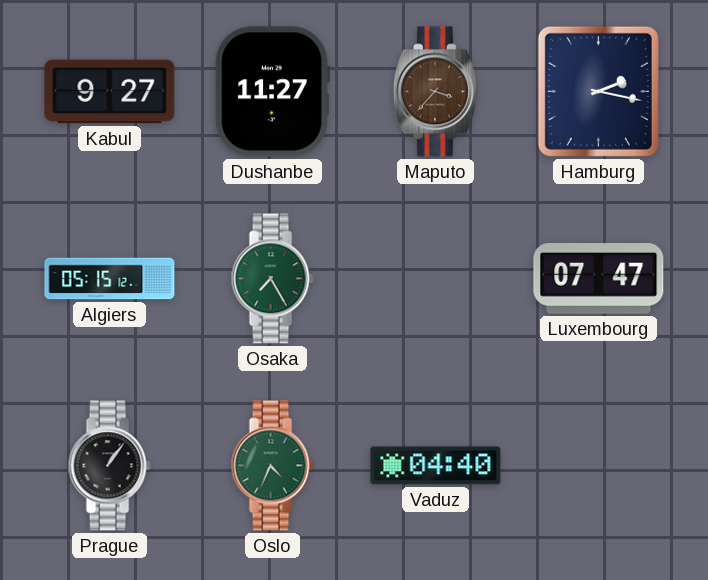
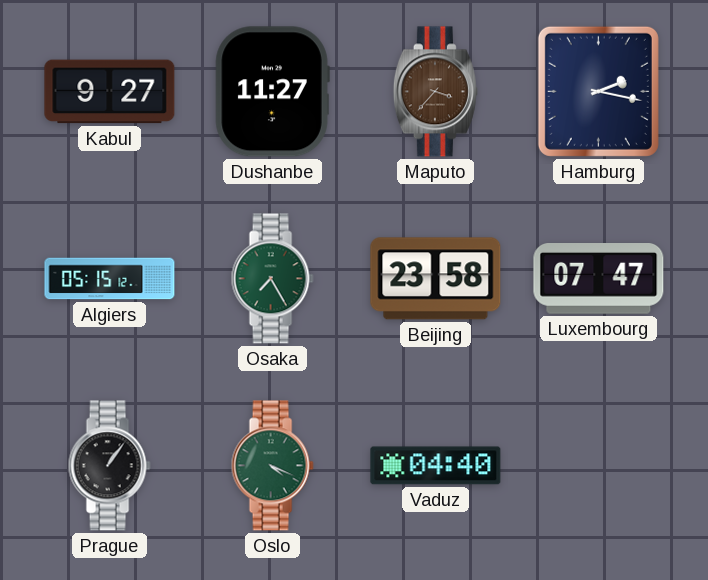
Beijing: none -> 23:58 (436, 279)
Oslo: 4:34 -> 4:19 (272, 466)
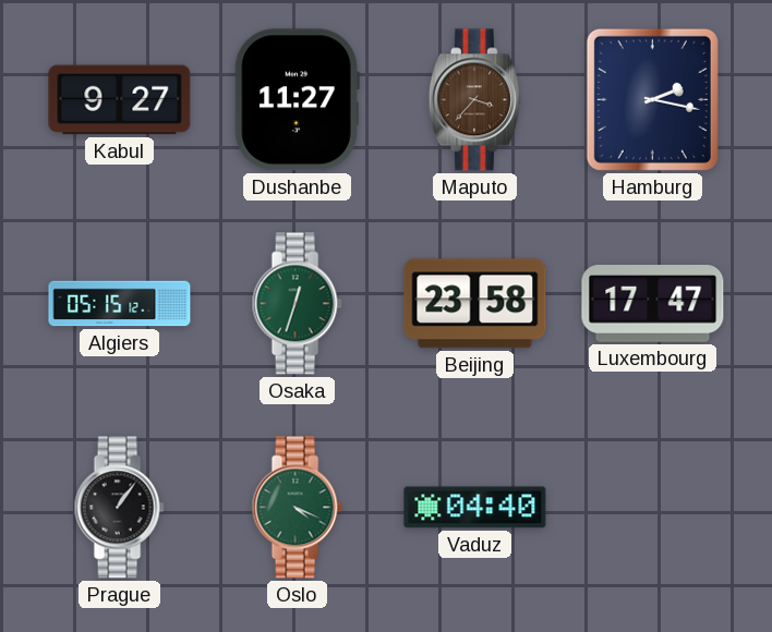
Osaka: 7:25 -> 12:33 (297, 304)
Luxembourg: 07:47 -> 17:47 (653, 304)
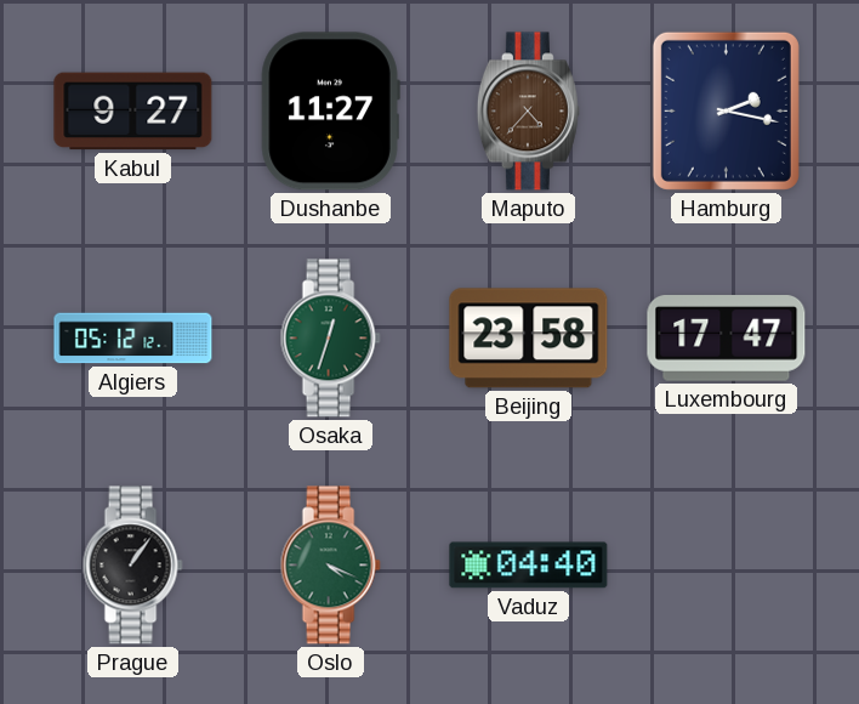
Maputo: 3:37 -> 4:37 (528, 112)
Algiers: 05:15 -> 05:12 (133, 339)
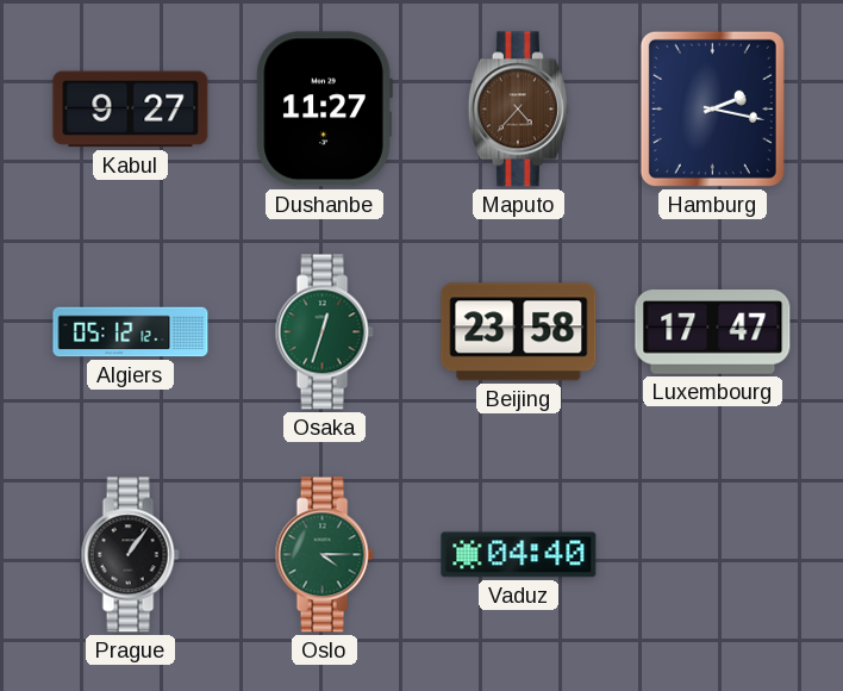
Oslo: 4:19 -> 4:15 (324, 555)
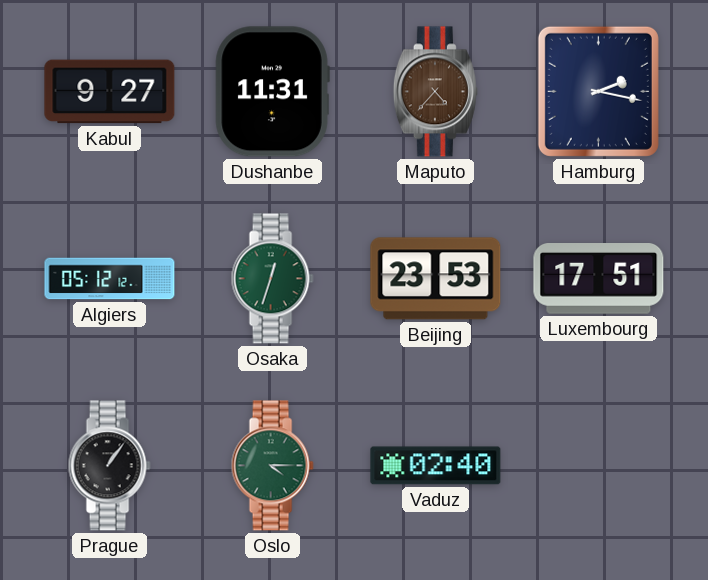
Dushanbe: 11:27 -> 11:31 (272, 92)
Beijing: 23:58 -> 23:53 (436, 279)
Luxembourg: 17:47 -> 17:51 (599, 279)
Vaduz: 04:40 -> 02:40 (436, 466)
